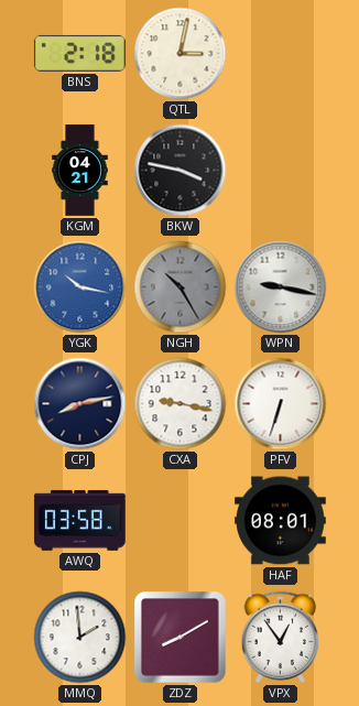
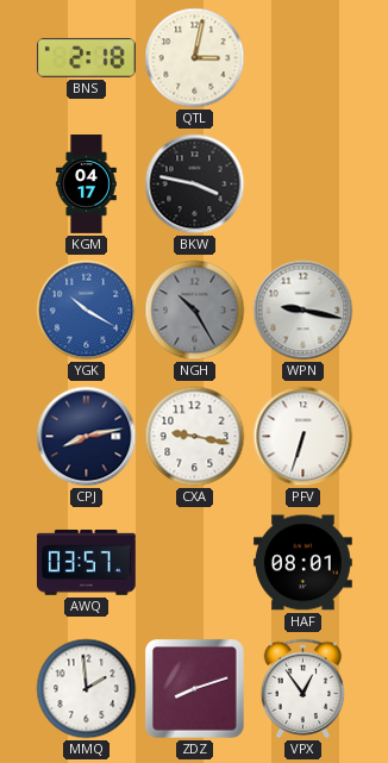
KGM: 04:21 -> 04:17 (87, 185)
YGK: 10:17 -> 10:20 (87, 311)
AWQ: 03:58 -> 03:57 (86, 562)
ZDZ: 8:10 -> 8:12 (195, 689)
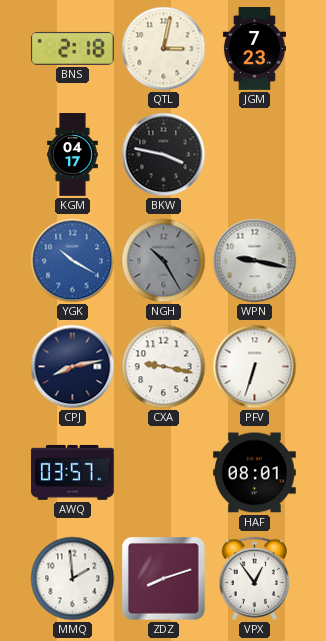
JGM: none -> 7:23 (254, 49)
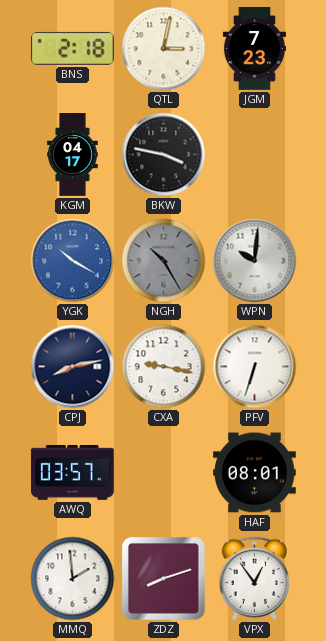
WPN: 9:17 -> 10:01 (255, 261)
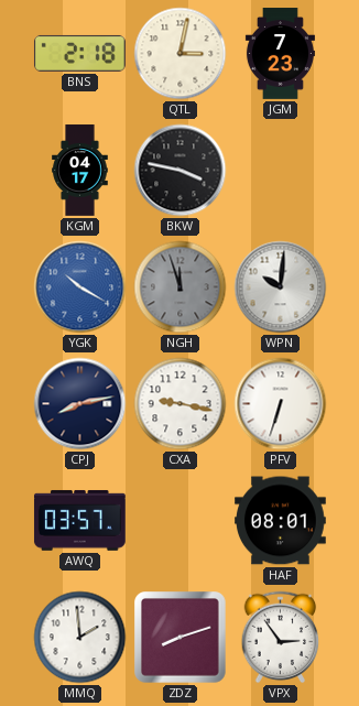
NGH: 10:25 -> 11:57 (181, 287)
VPX: 12:54 -> 2:54 (281, 638)
